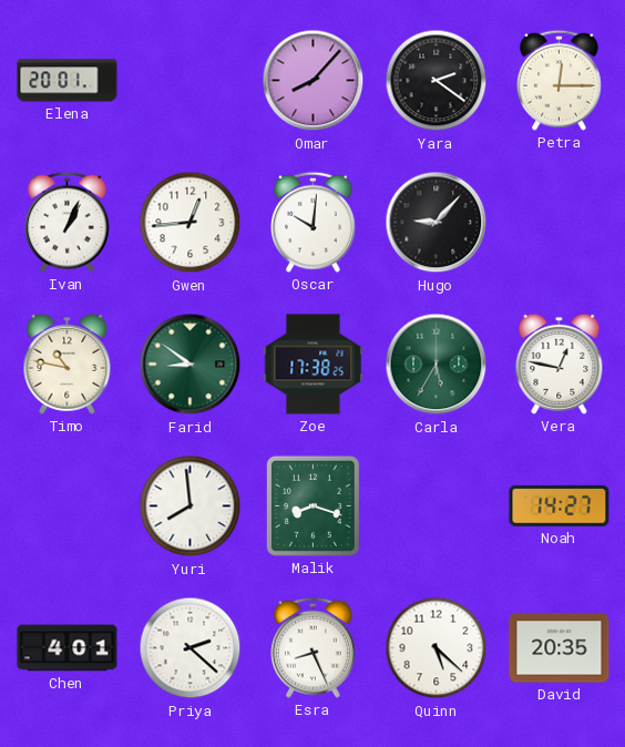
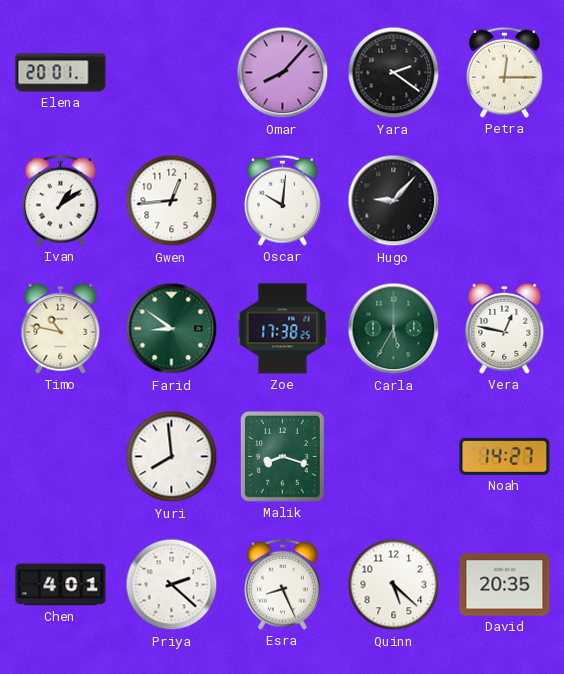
Ivan: 1:04 -> 1:09 (61, 200)
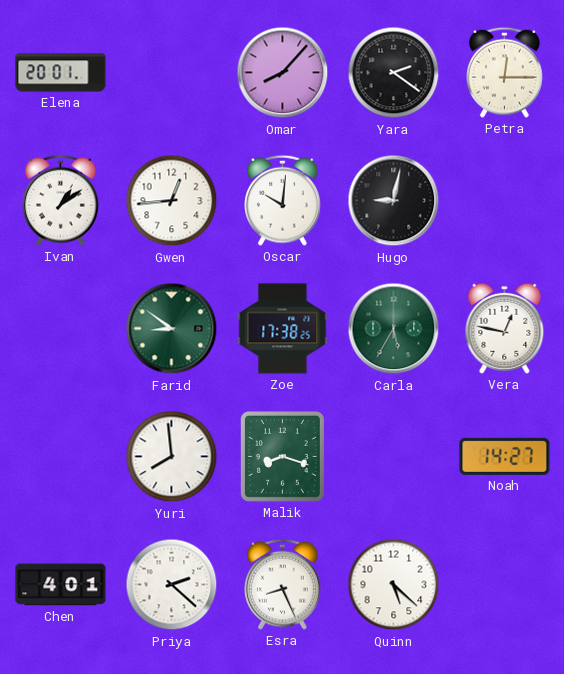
Hugo: 9:07 -> 9:02 (394, 201)
Timo: 10:47 -> none (61, 328)
David: 20:35 -> none (505, 585)
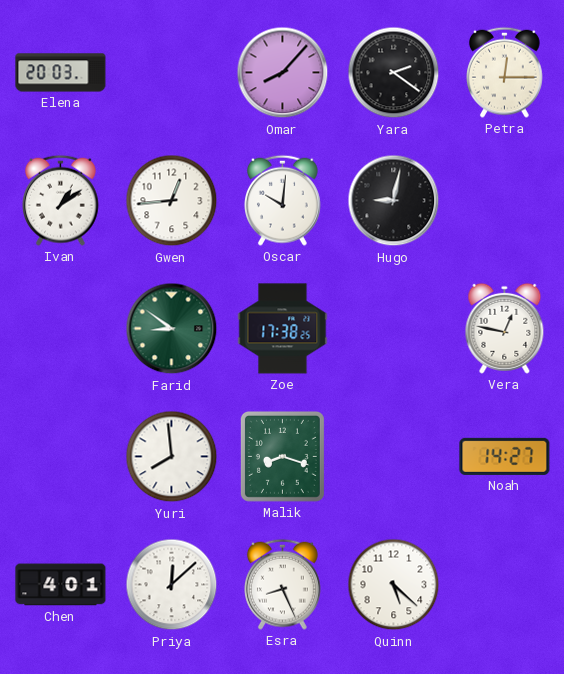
Elena: 20:01 -> 20:03 (61, 73)
Carla: 5:35 -> none (394, 329)
Priya: 2:22 -> 12:08 (172, 585)
